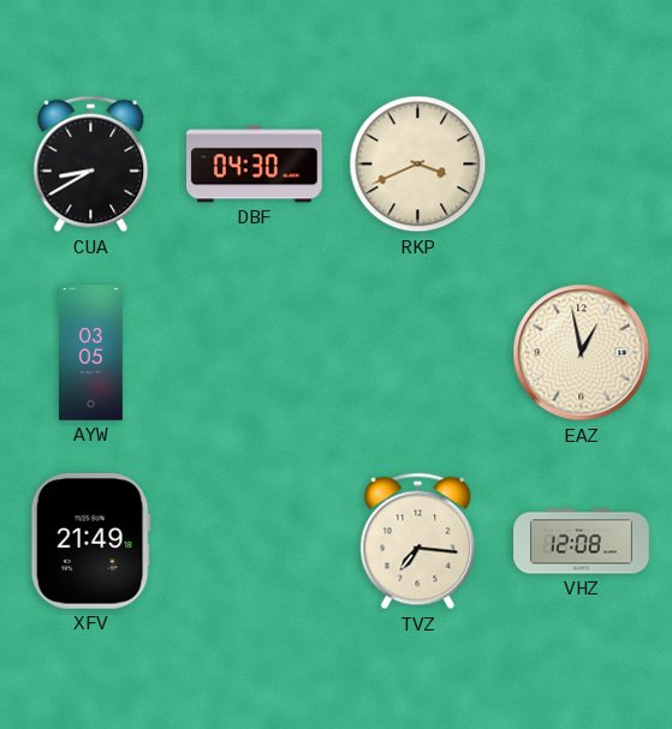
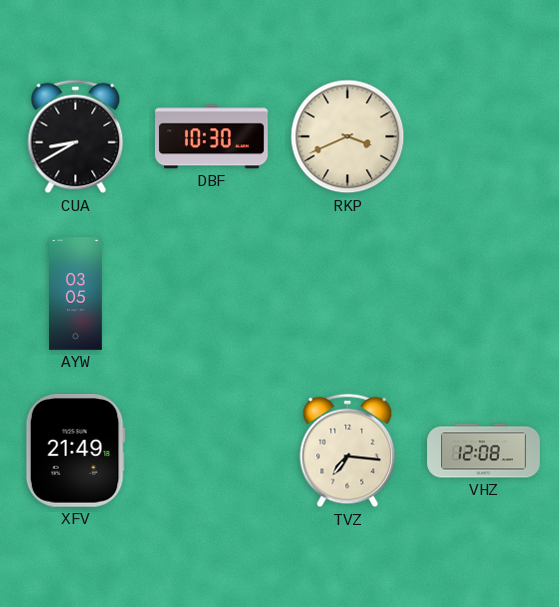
DBF: 04:30 -> 10:30 (212, 137)
EAZ: 12:58 -> none (582, 353)
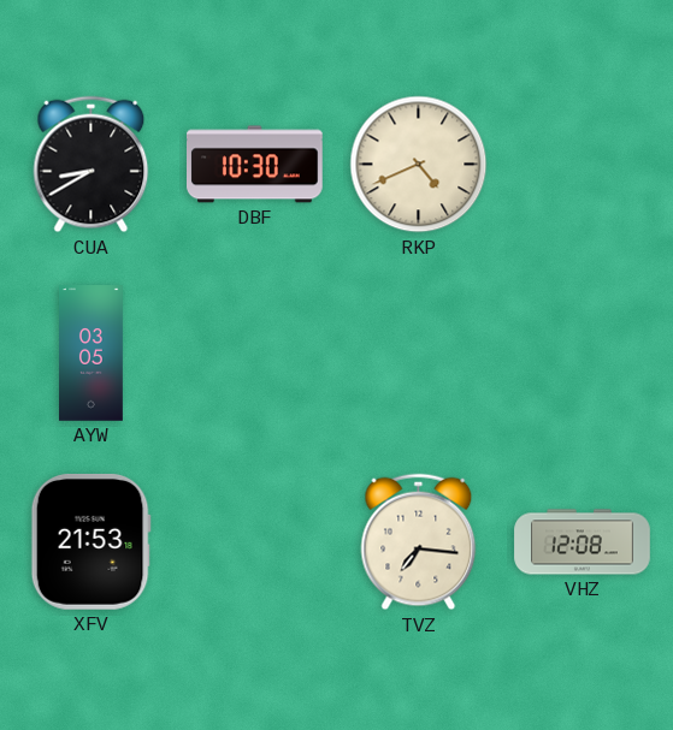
RKP: 3:41 -> 4:41 (419, 165)
XFV: 21:49 -> 21:53 (90, 541)
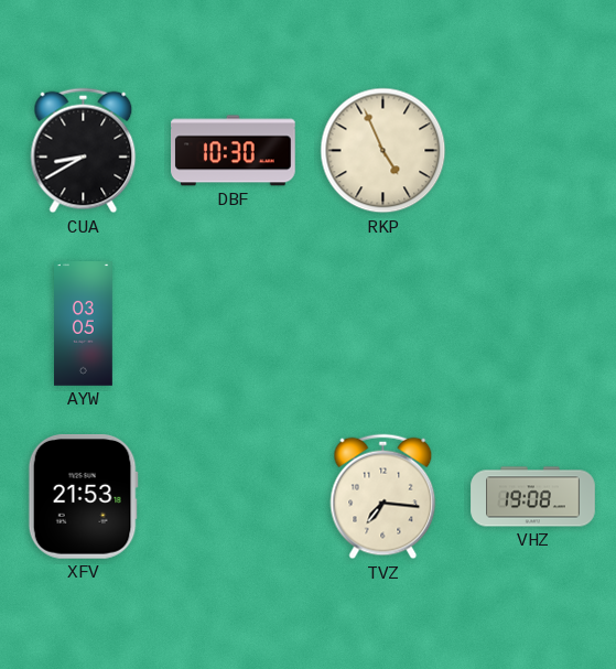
RKP: 4:41 -> 4:56 (383, 151)
VHZ: 12:08 -> 19:08 (533, 497)
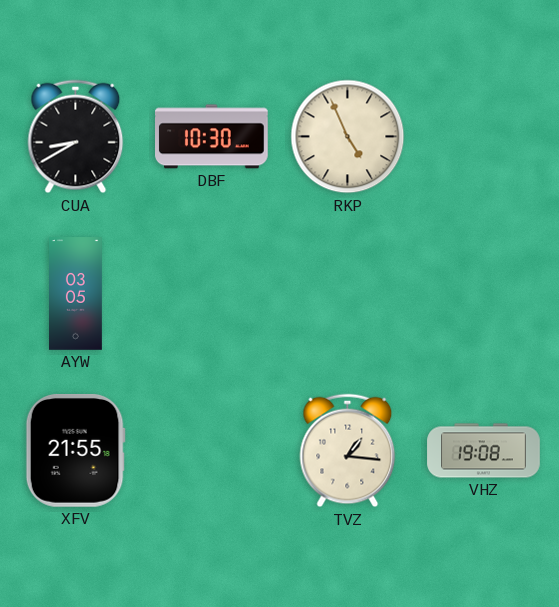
XFV: 21:53 -> 21:55 (75, 450)
TVZ: 7:16 -> 1:16 (348, 451)
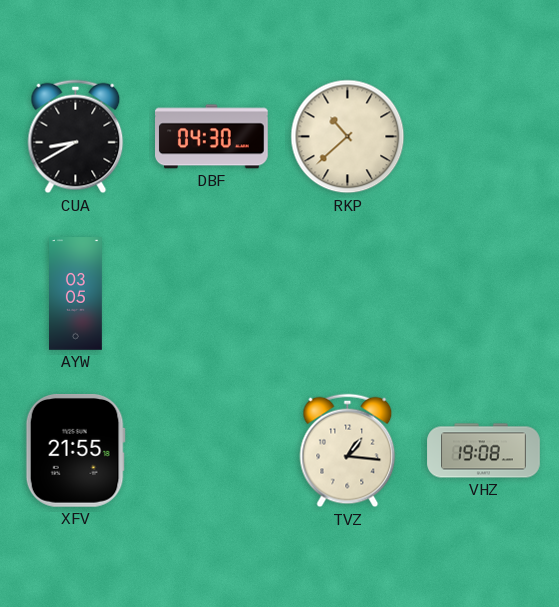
DBF: 10:30 -> 04:30 (212, 137)
RKP: 4:56 -> 10:38 (348, 137)
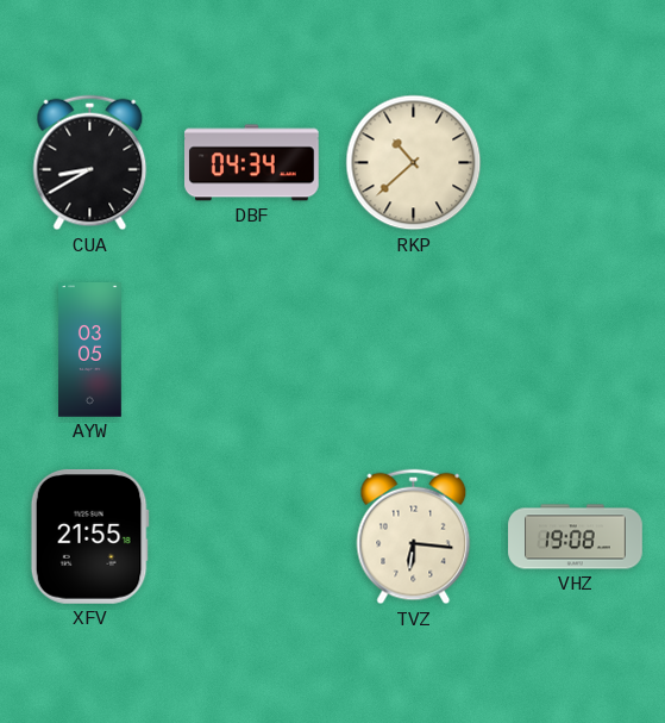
DBF: 04:30 -> 04:34 (252, 163)
TVZ: 1:16 -> 6:16 (414, 537)
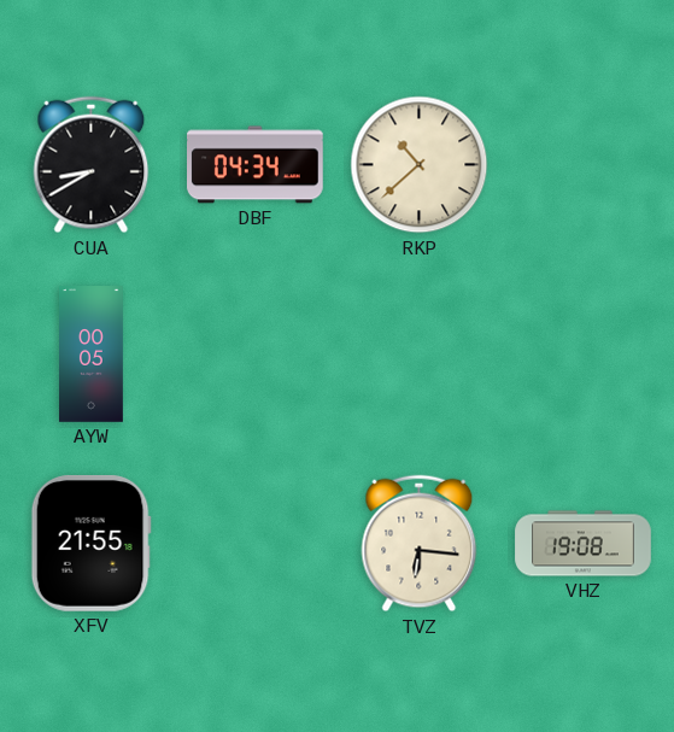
AYW: 03:05 -> 00:05 (92, 355)
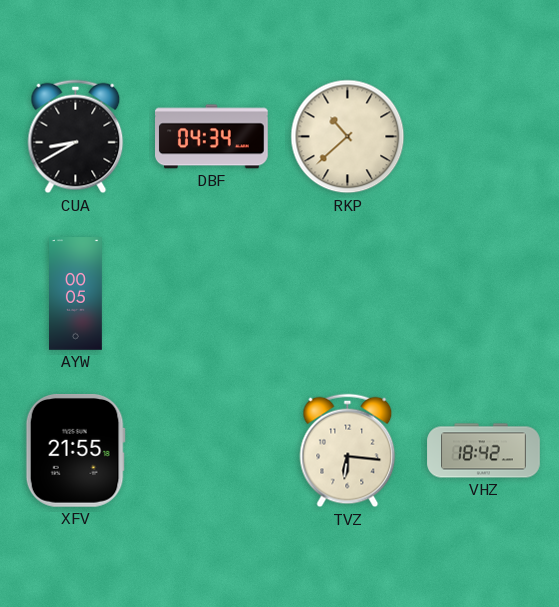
VHZ: 19:08 -> 18:42 (484, 451)
